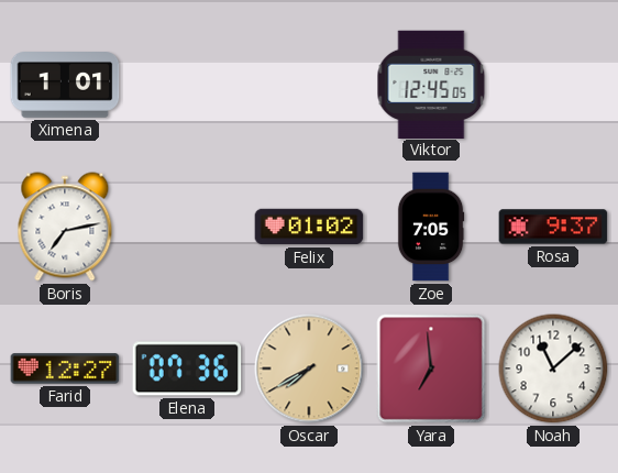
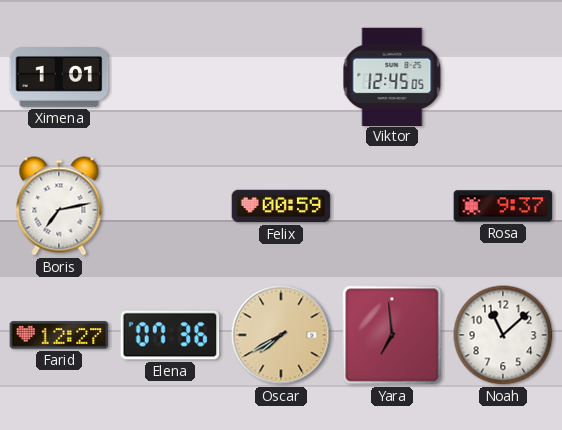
Felix: 01:02 -> 00:59 (281, 206)
Zoe: 7:05 -> none (431, 227)
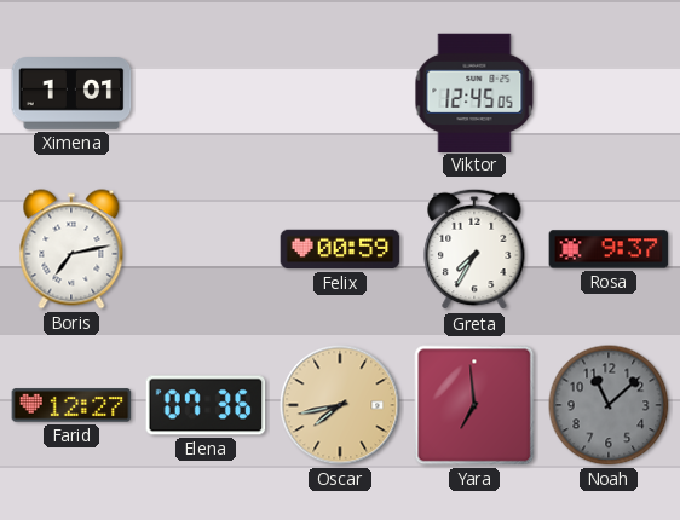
Greta: none -> 7:35 (474, 249)
Oscar: 7:40 -> 7:43 (340, 405)
Noah dial: white -> grey (609, 405)
